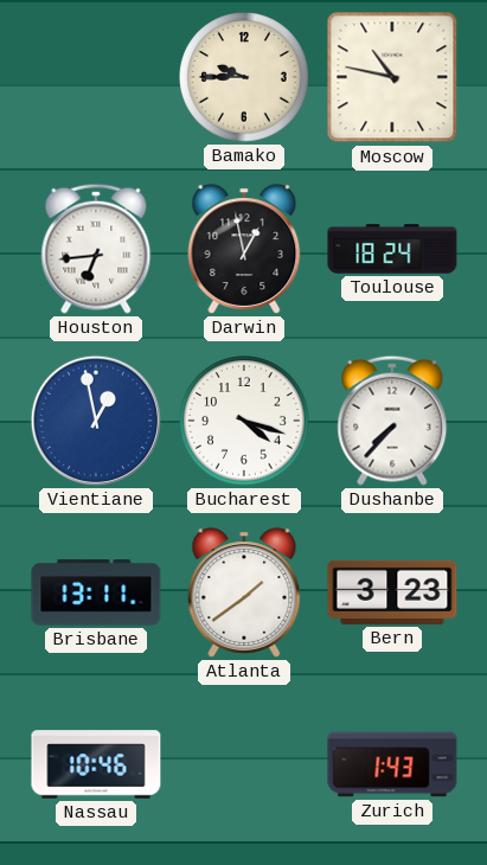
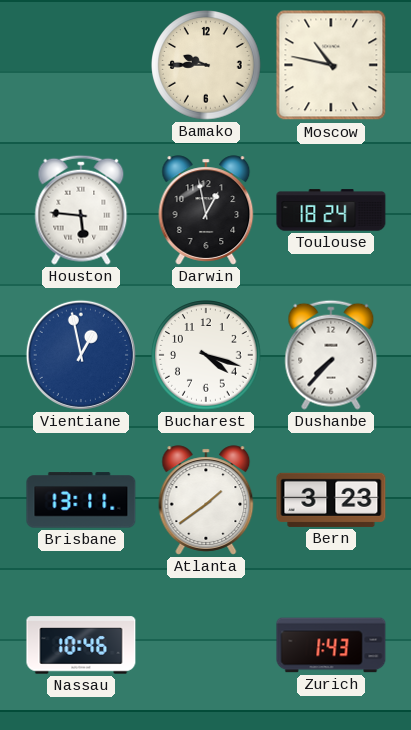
Houston: 6:44 -> 5:46 (81, 210)
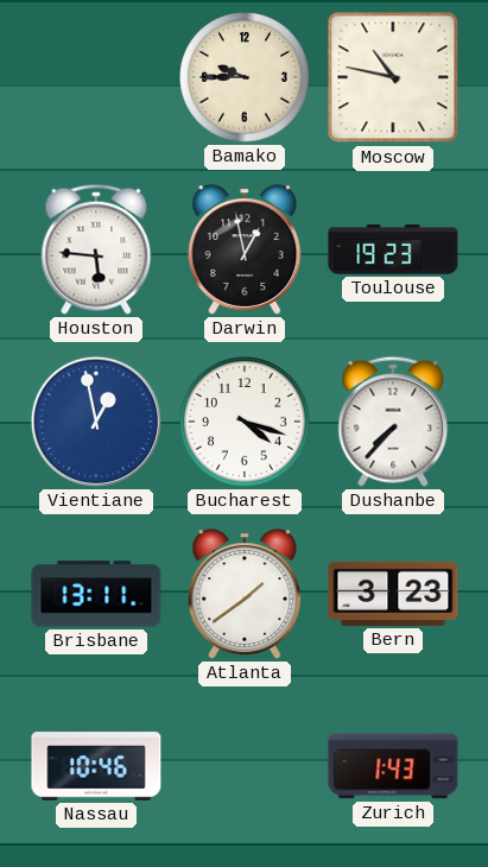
Toulouse: 18:24 -> 19:23 (393, 249)
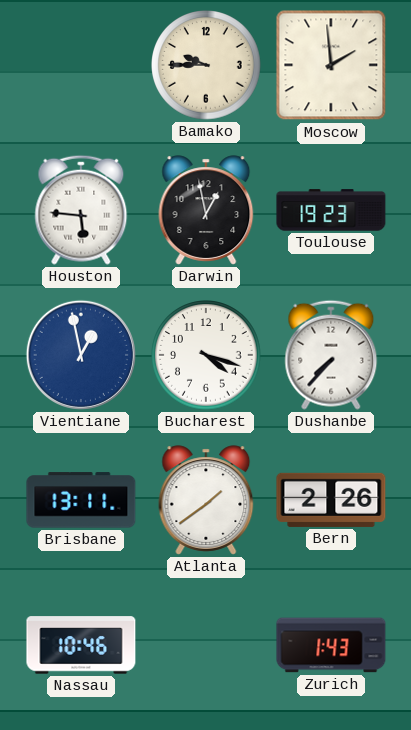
Moscow: 10:47 -> 1:59 (331, 65)
Bern: 3:23 -> 2:26 (331, 500)
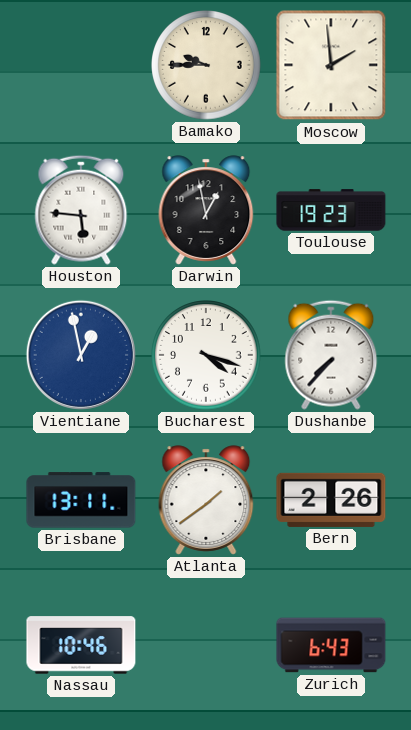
Zurich: 1:43 -> 6:43 (331, 645)
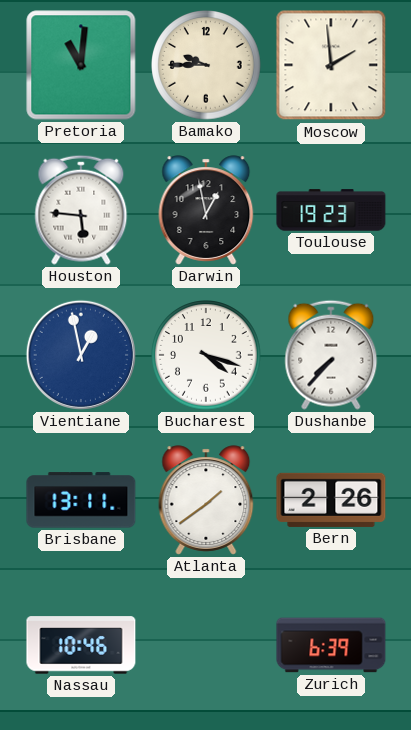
Pretoria: none -> 11:01 (81, 65)
Zurich: 6:43 -> 6:39 (331, 645)
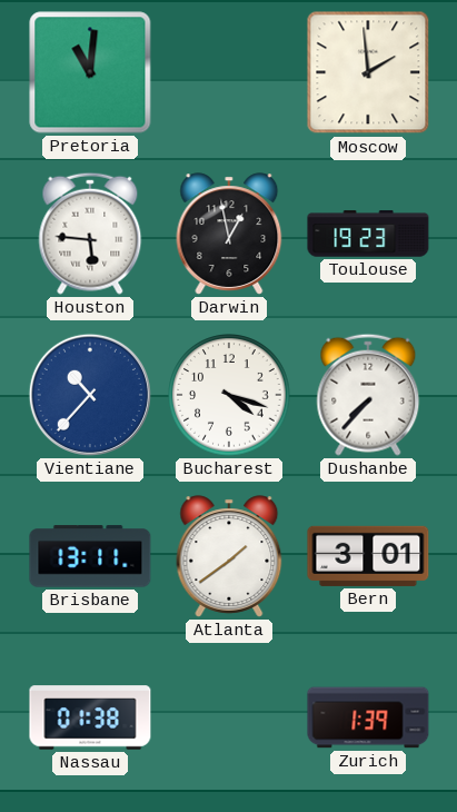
Bamako: 9:45 -> none (206, 65)
Vientiane: 12:58 -> 10:37 (90, 395)
Bern: 2:26 -> 3:01 (368, 556)
Nassau: 10:46 -> 01:38 (90, 717)
Zurich: 6:39 -> 1:39 (368, 717)
